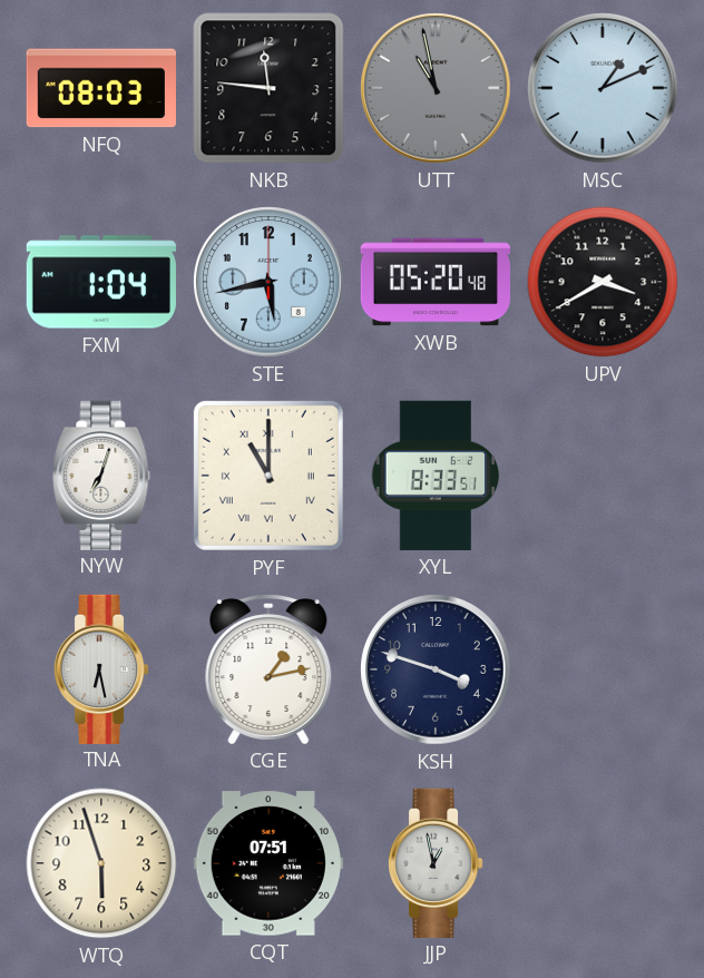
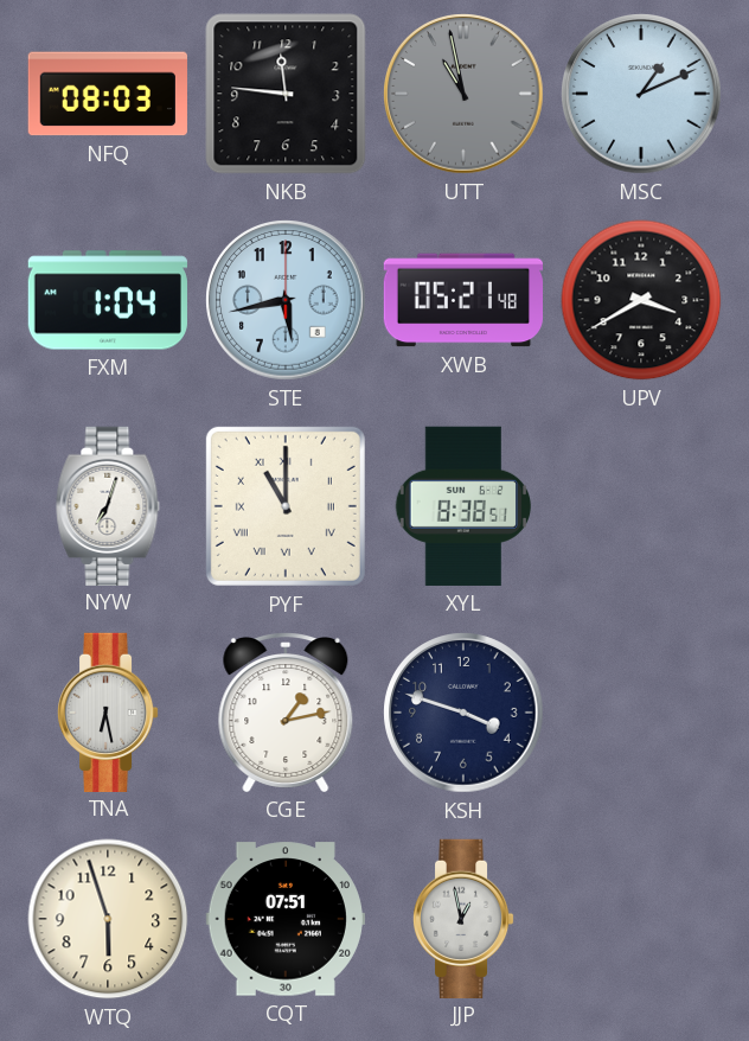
XWB: 05:20 -> 05:21 (462, 300)
XYL: 8:33 -> 8:38 (462, 506)
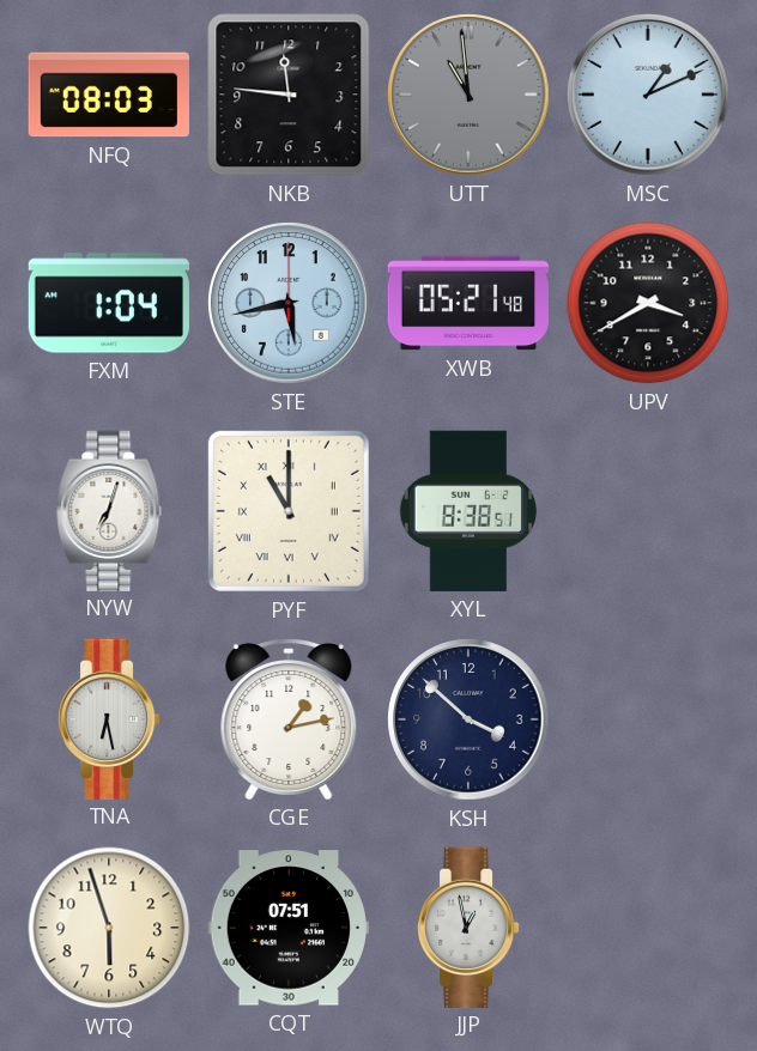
UTT: 10:58 -> 10:59 (468, 95)
KSH: 3:48 -> 3:52 (468, 719)
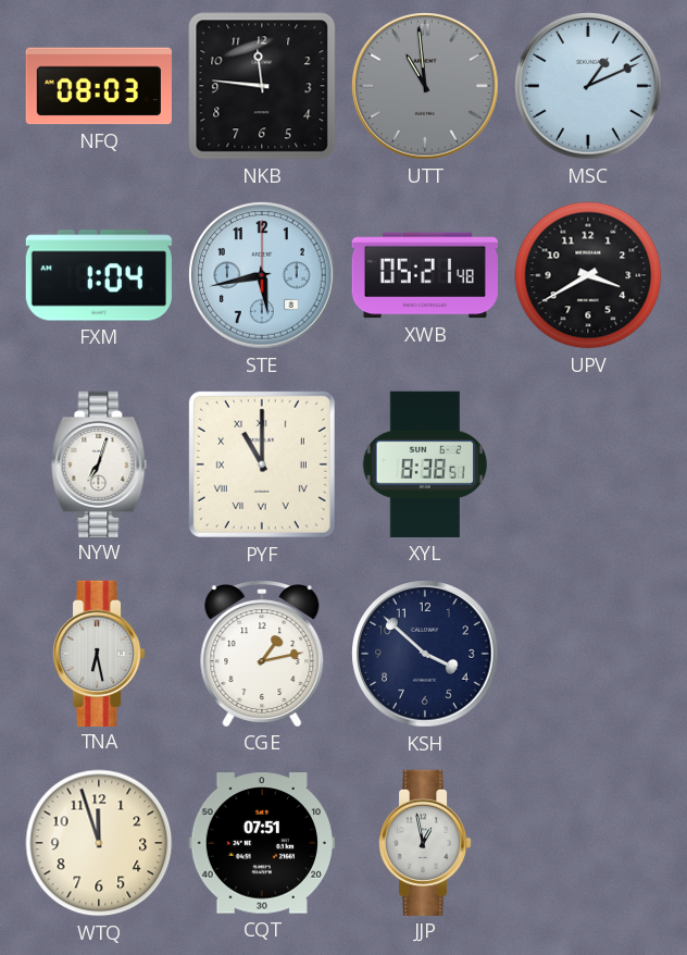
WTQ: 5:57 -> 11:57 (99, 843)
